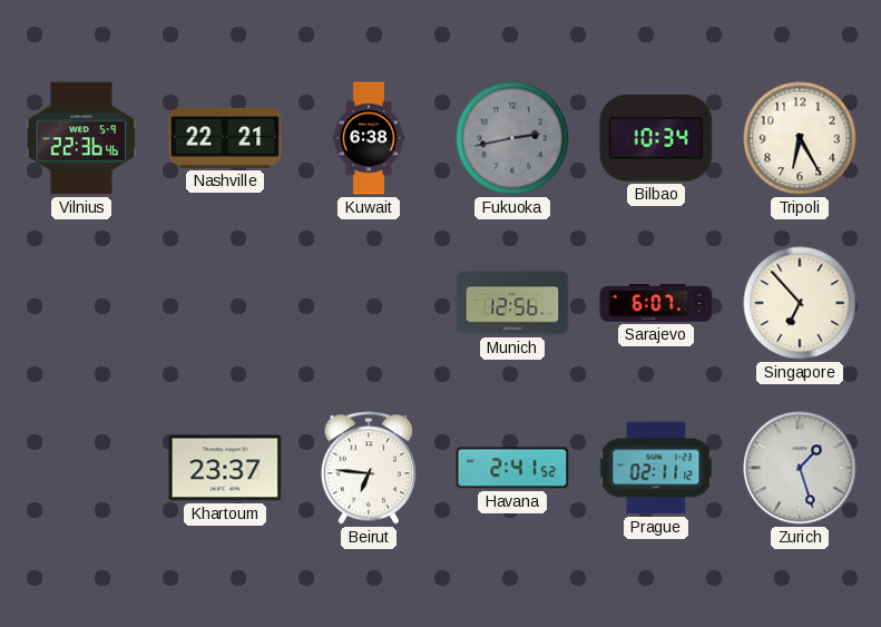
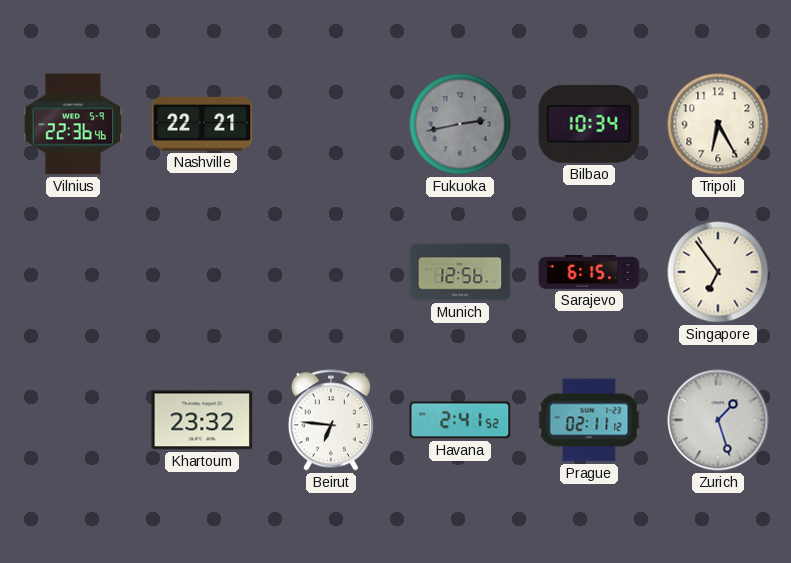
Kuwait: 6:38 -> none (368, 138)
Sarajevo: 6:07 -> 6:15 (589, 272)
Singapore: 6:53 -> 6:54 (718, 272)
Khartoum: 23:37 -> 23:32 (202, 420)
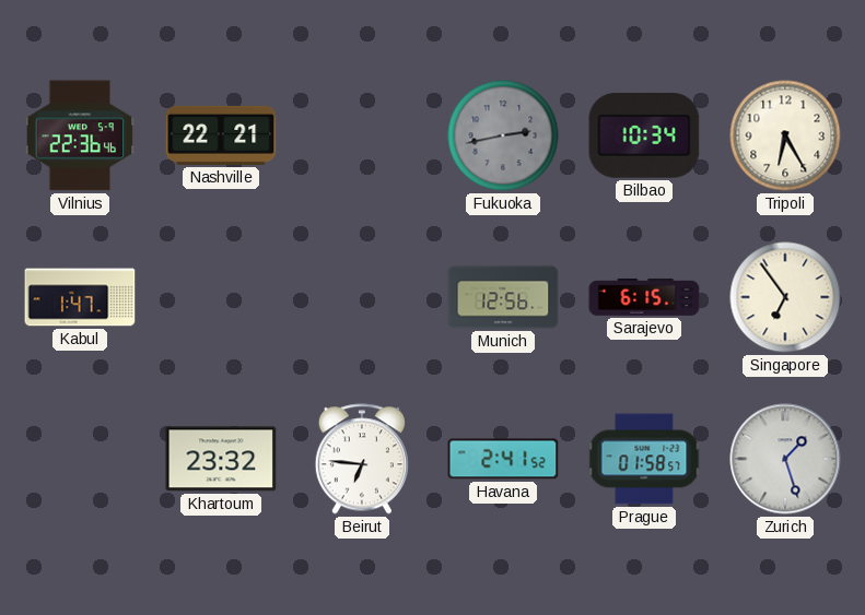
Kabul: none -> 1:47 (80, 297)
Prague: 02:11 -> 01:58 (644, 459)
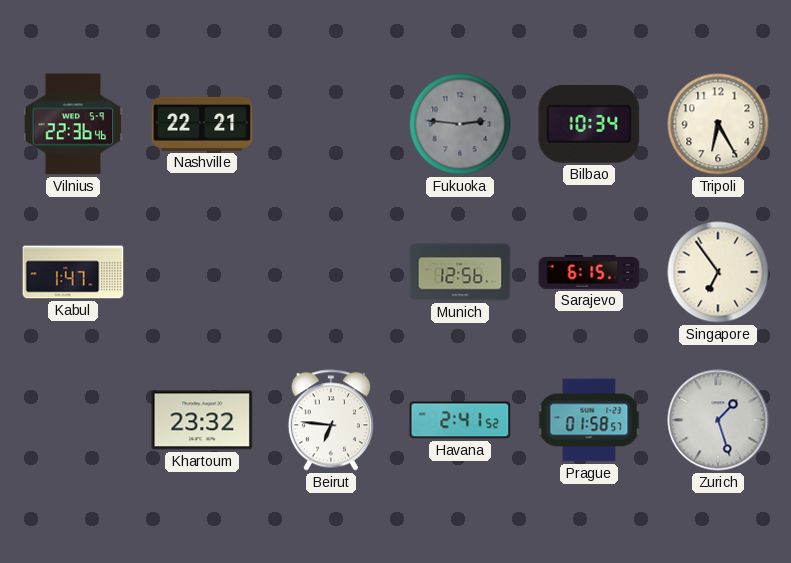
Fukuoka: 2:43 -> 2:46 (460, 124)
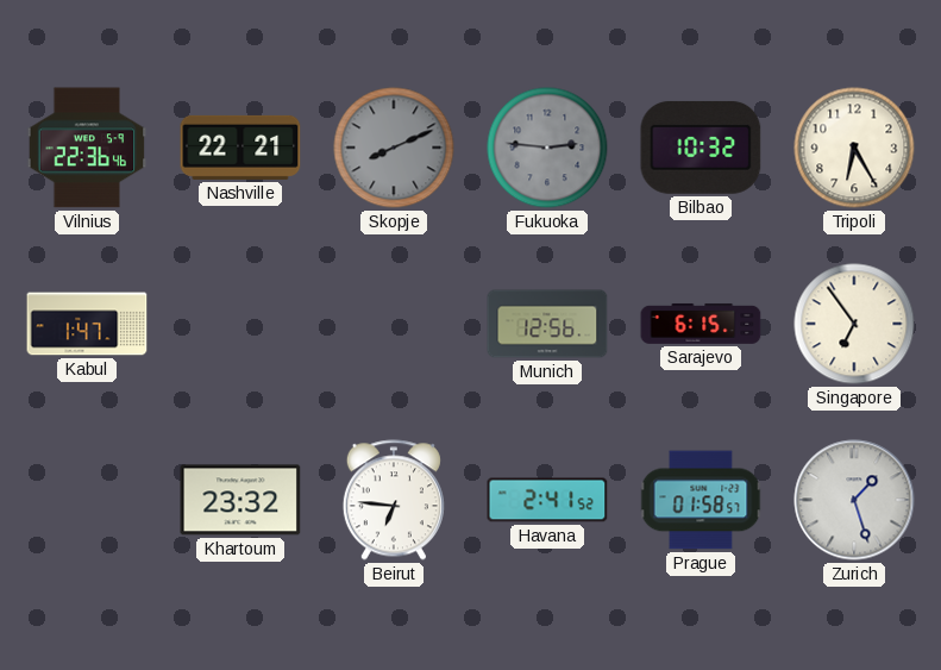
Skopje: none -> 8:11 (394, 148)
Bilbao: 10:34 -> 10:32 (701, 148)
